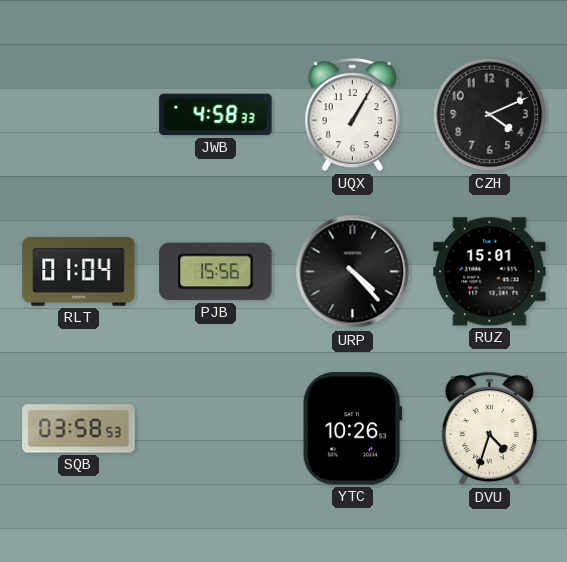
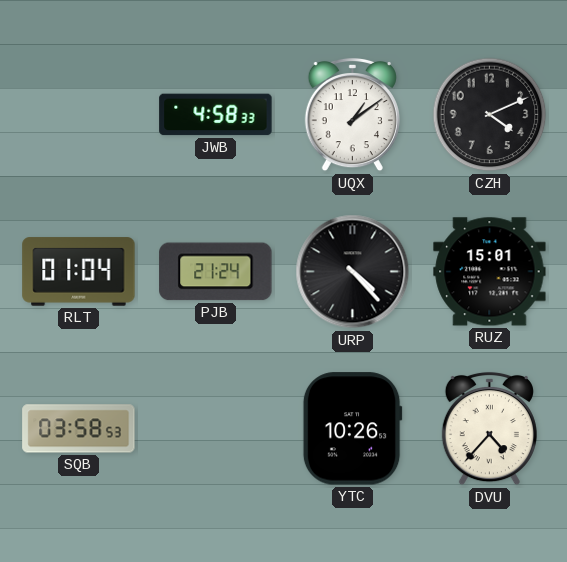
UQX: 1:05 -> 1:09 (352, 115)
PJB: 15:56 -> 21:24 (216, 272)
DVU: 4:33 -> 4:37 (489, 429)
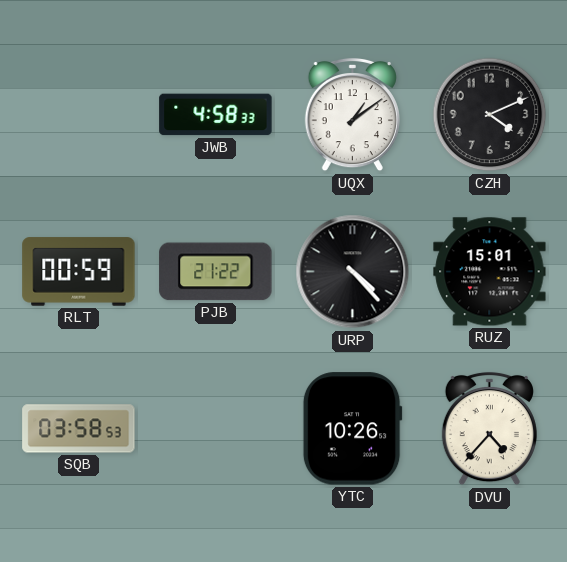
RLT: 01:04 -> 00:59 (79, 272)
PJB: 21:24 -> 21:22 (216, 272)
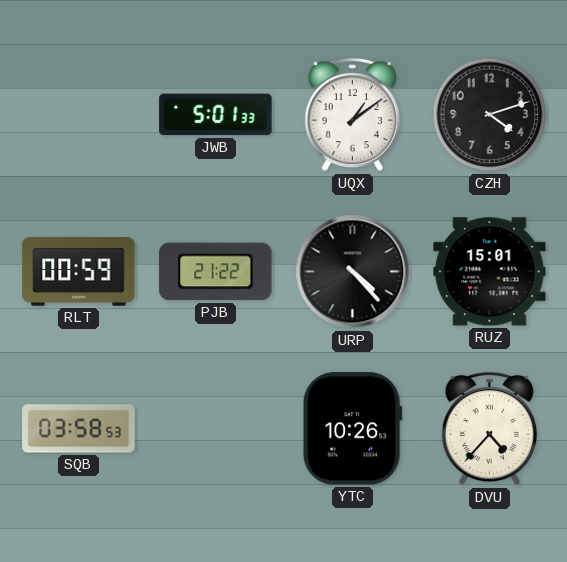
JWB: 4:58 -> 5:01 (216, 115)
CZH: 4:11 -> 4:12 (490, 115)
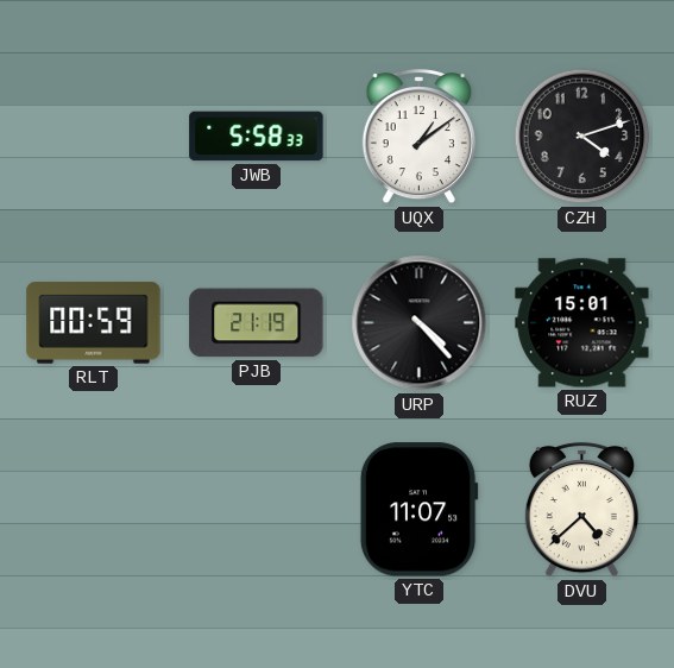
JWB: 5:01 -> 5:58 (257, 137)
PJB: 21:22 -> 21:19 (257, 323)
SQB: 03:58 -> none (79, 429)
YTC: 10:26 -> 11:07 (418, 510)
DVU: 4:37 -> 4:38 (581, 510)
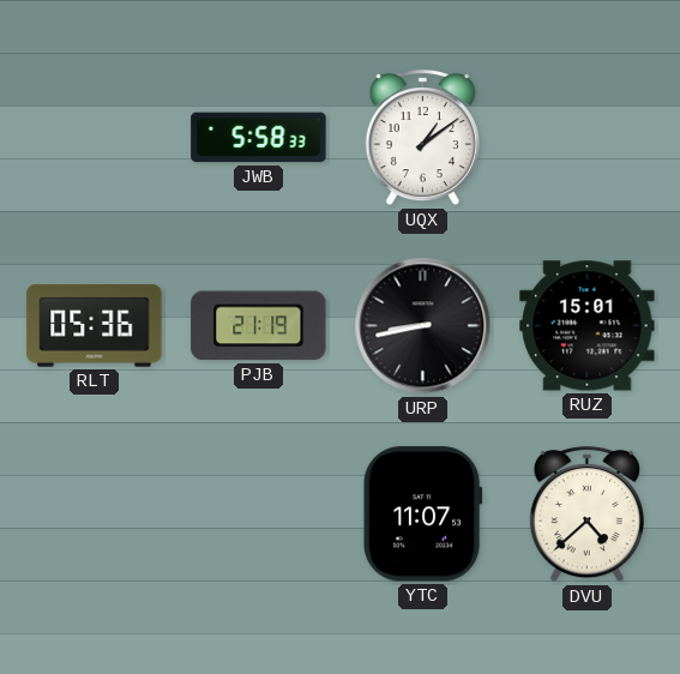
CZH: 4:12 -> none (582, 137)
RLT: 00:59 -> 05:36 (95, 326)
URP: 4:23 -> 8:43 (423, 326)
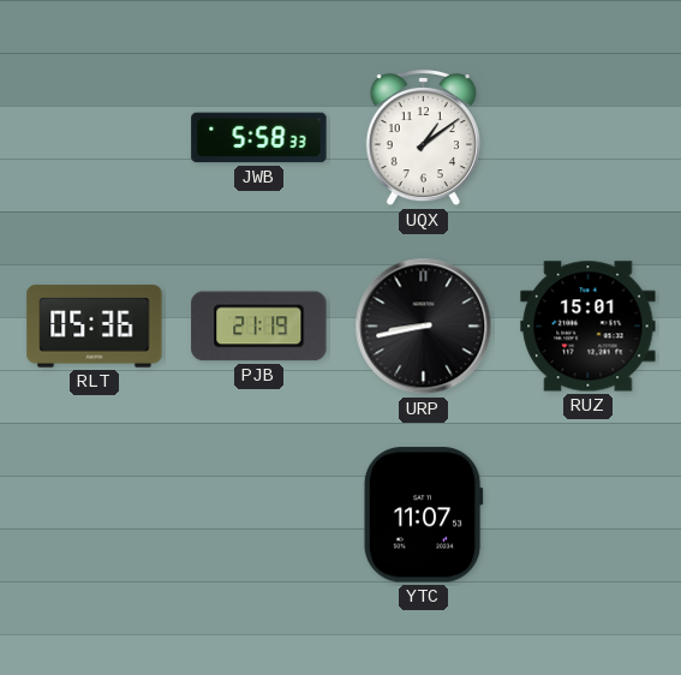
DVU: 4:38 -> none (586, 514)
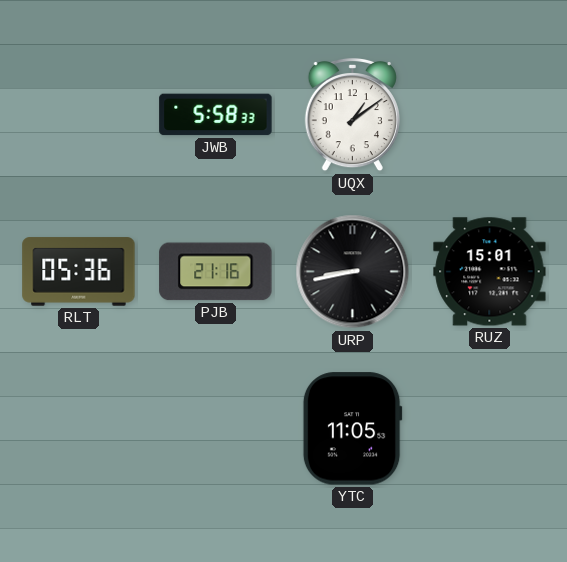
PJB: 21:19 -> 21:16 (216, 272)
YTC: 11:07 -> 11:05 (352, 429)
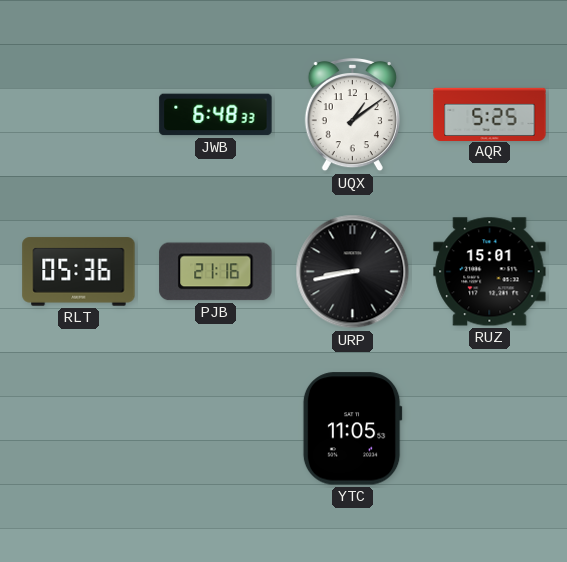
JWB: 5:58 -> 6:48 (216, 115)
AQR: none -> 5:25 (490, 114)
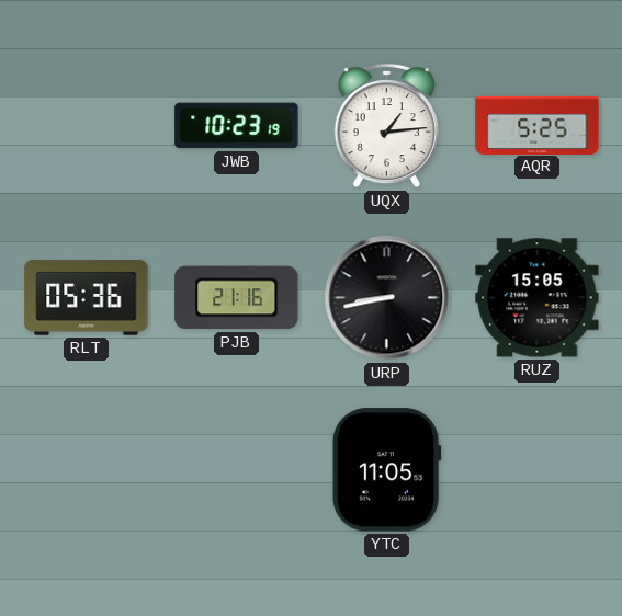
JWB: 6:48 -> 10:23 (237, 126)
UQX: 1:09 -> 1:14 (386, 126)
RUZ: 15:01 -> 15:05 (538, 298)
